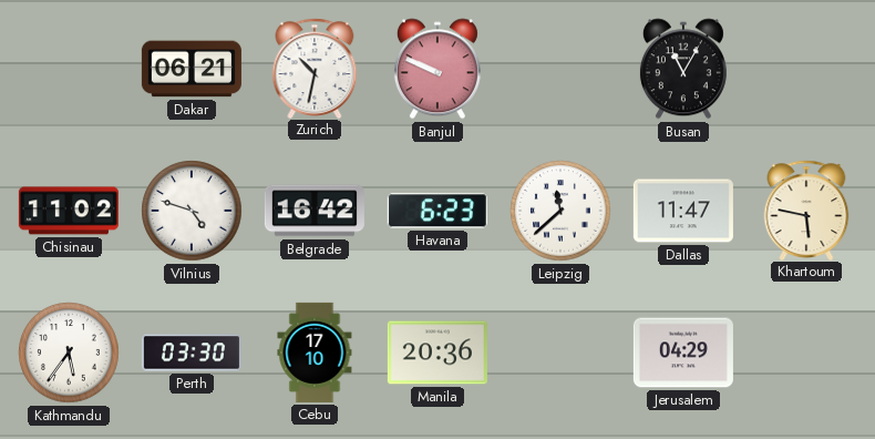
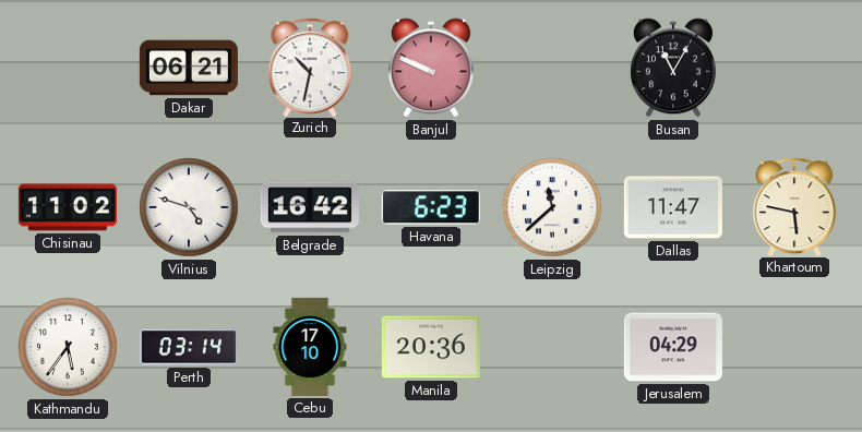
Perth: 03:30 -> 03:14 (189, 347)
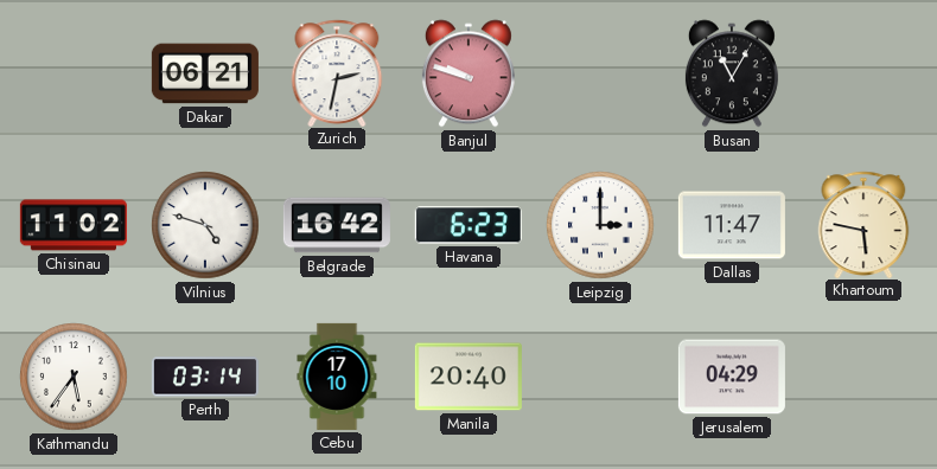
Zurich: 10:32 -> 2:32 (337, 72)
Banjul: 9:49 -> 9:48 (469, 73)
Leipzig: 11:38 -> 3:00 (600, 225)
Manila: 20:36 -> 20:40 (469, 377)
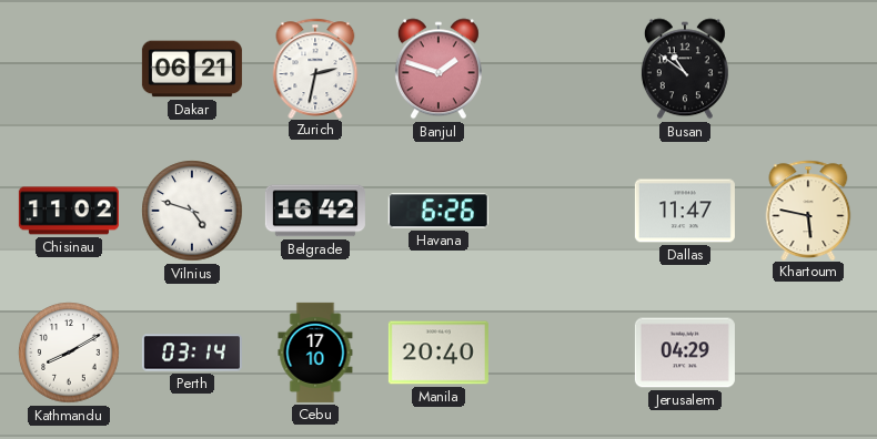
Banjul: 9:48 -> 1:48 (438, 69)
Busan: 11:05 -> 10:51 (685, 69)
Havana: 6:23 -> 6:26 (438, 211)
Leipzig: 3:00 -> none (600, 225)
Kathmandu: 5:36 -> 8:10 (69, 353)
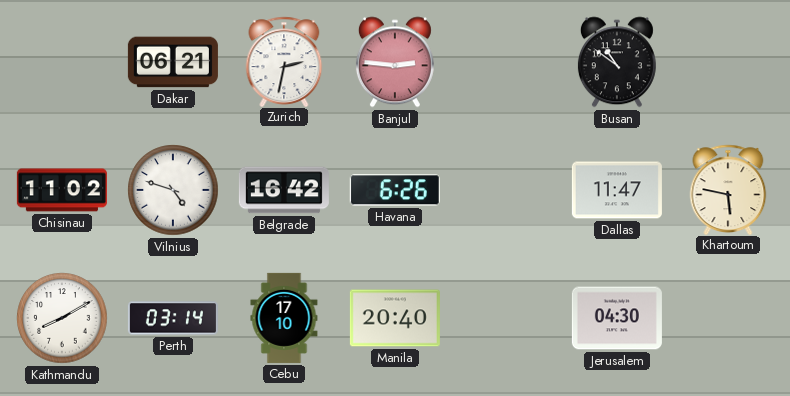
Banjul: 1:48 -> 2:46 (395, 62)
Jerusalem: 04:29 -> 04:30 (617, 318)
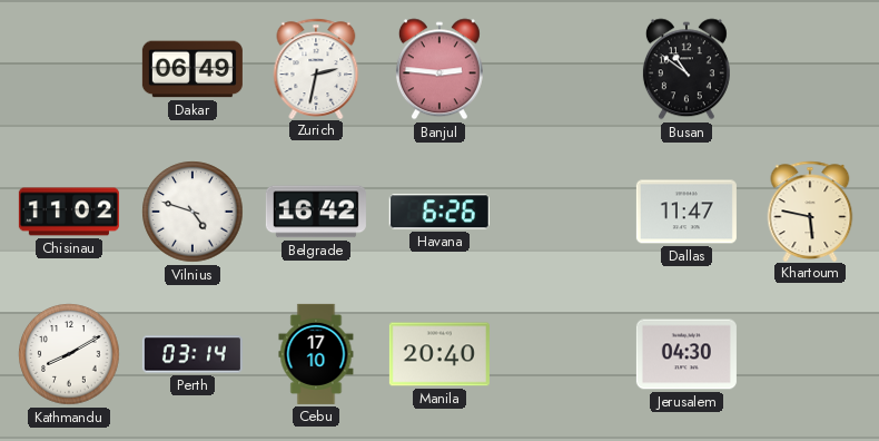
Dakar: 06:21 -> 06:49 (192, 69)
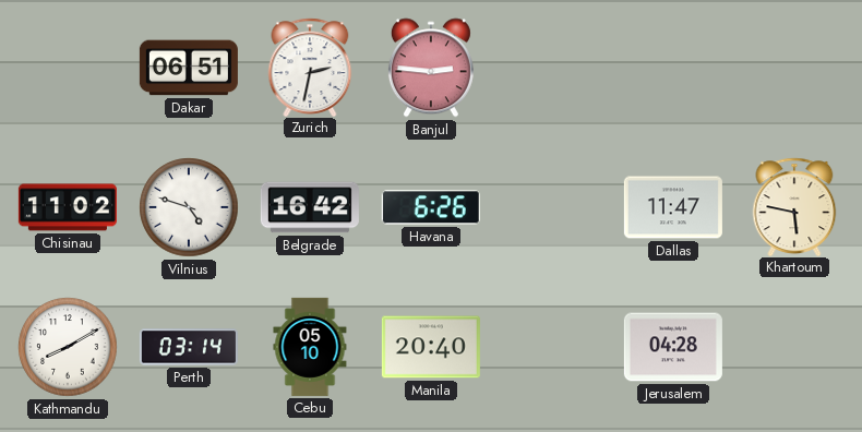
Dakar: 06:49 -> 06:51 (189, 68)
Busan: 10:51 -> none (687, 69)
Cebu: 17:10 -> 05:10 (310, 347)
Jerusalem: 04:30 -> 04:28 (673, 347)
